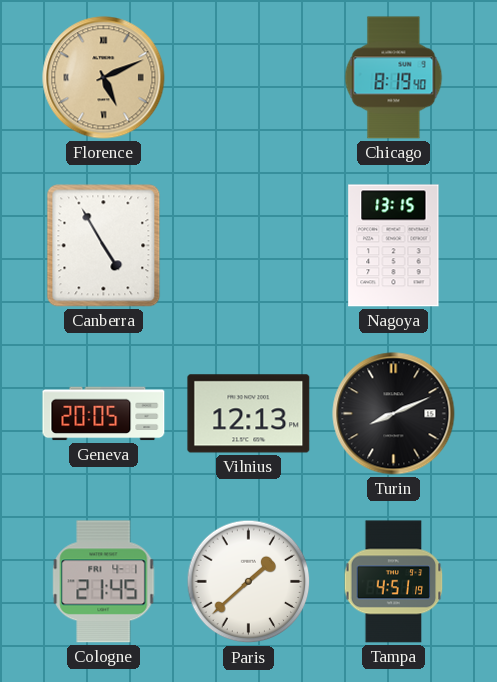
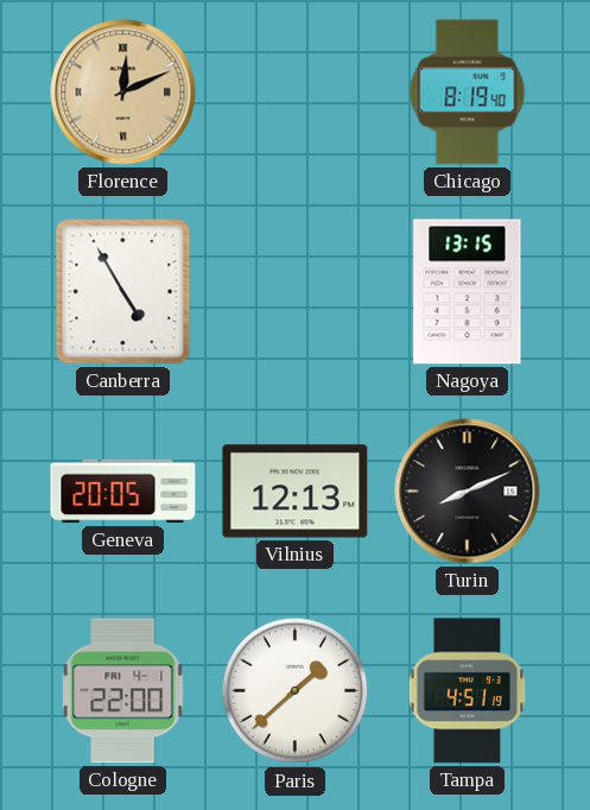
Florence: 5:11 -> 12:11 (123, 93)
Cologne: 21:45 -> 22:00 (123, 691)
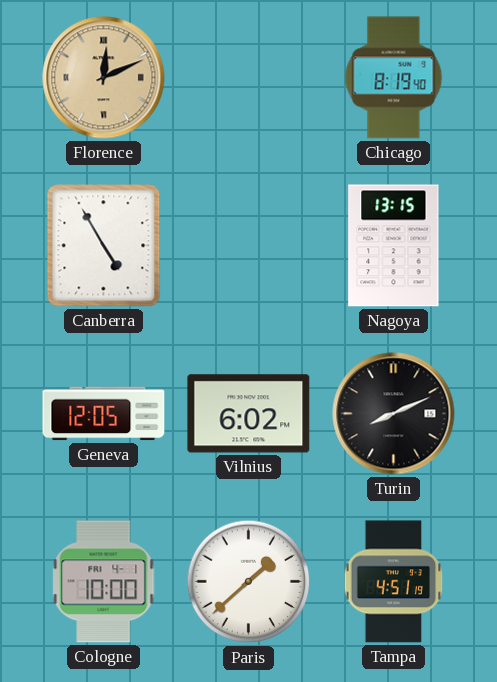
Geneva: 20:05 -> 12:05 (104, 414)
Vilnius: 12:13 -> 6:02 (249, 414)
Cologne: 22:00 -> 10:00 (104, 582)
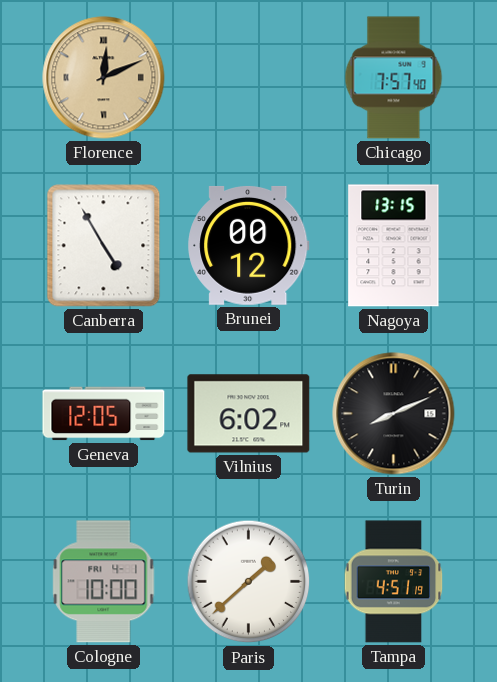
Chicago: 8:19 -> 7:57 (394, 78)
Brunei: none -> 00:12 (249, 245)
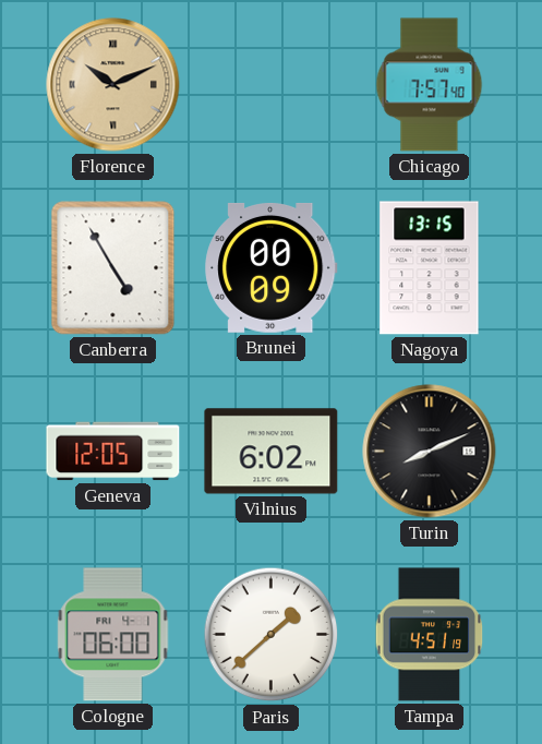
Florence: 12:11 -> 10:11 (113, 85)
Brunei: 00:12 -> 00:09 (272, 267)
Cologne: 10:00 -> 06:00 (113, 635)
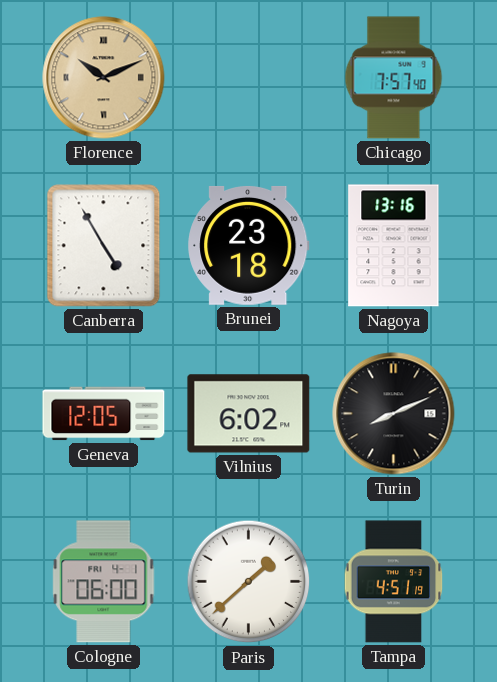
Brunei: 00:09 -> 23:18 (249, 245)
Nagoya: 13:15 -> 13:16 (394, 246)
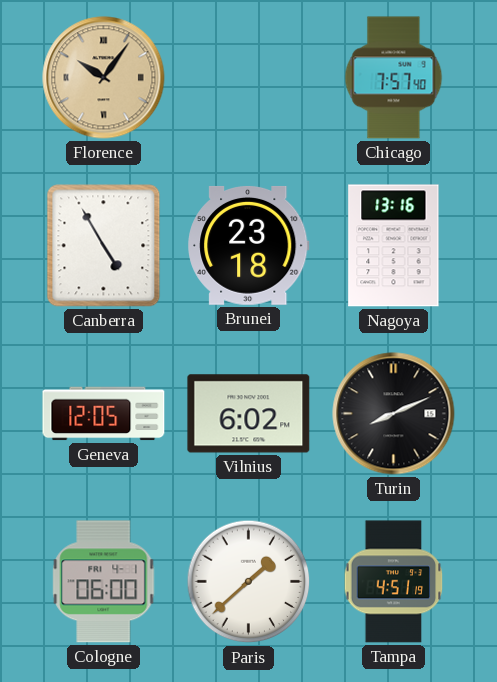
Florence: 10:11 -> 10:06 (104, 78)
